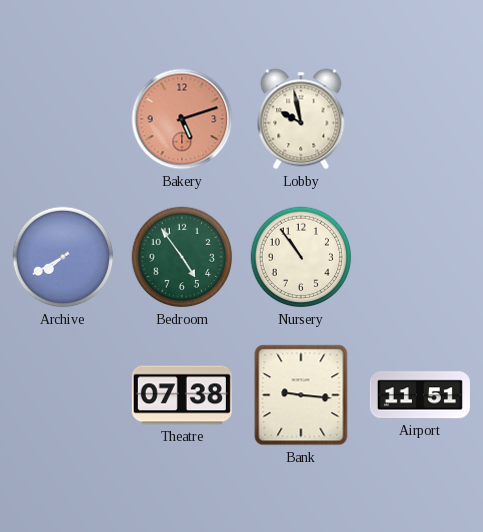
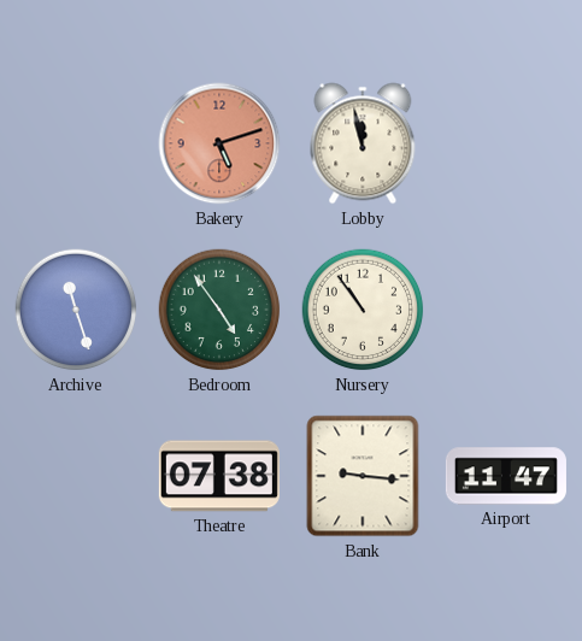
Lobby: 9:58 -> 11:58 (363, 143)
Archive: 7:40 -> 11:27 (76, 310)
Airport: 11:51 -> 11:47 (506, 476)
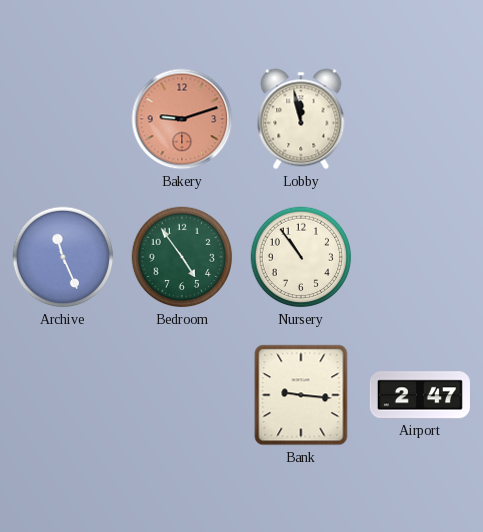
Bakery: 5:12 -> 9:12 (182, 119)
Archive: 11:27 -> 11:26 (63, 257)
Theatre: 07:38 -> none (219, 476)
Airport: 11:47 -> 2:47 (420, 395)
